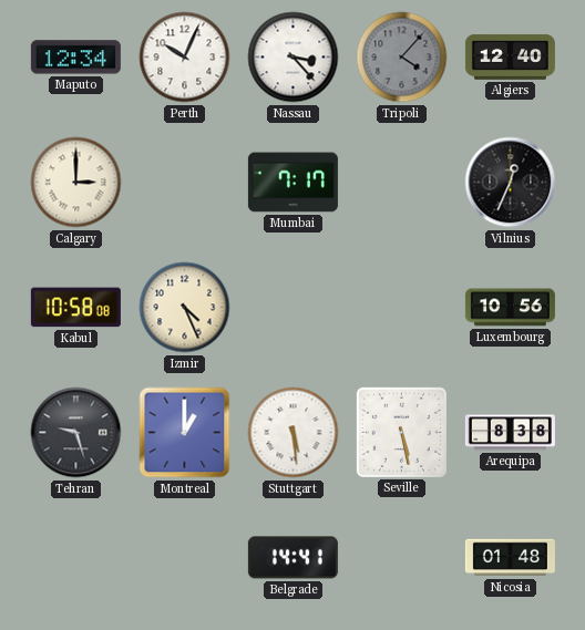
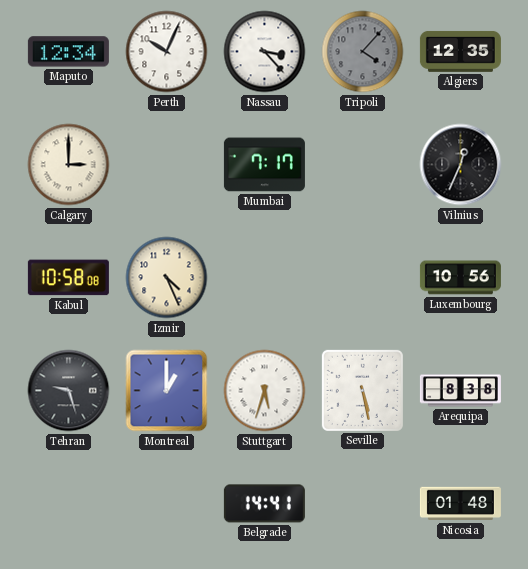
Algiers: 12:40 -> 12:35 (460, 51)
Stuttgart: 5:29 -> 5:33 (265, 391)
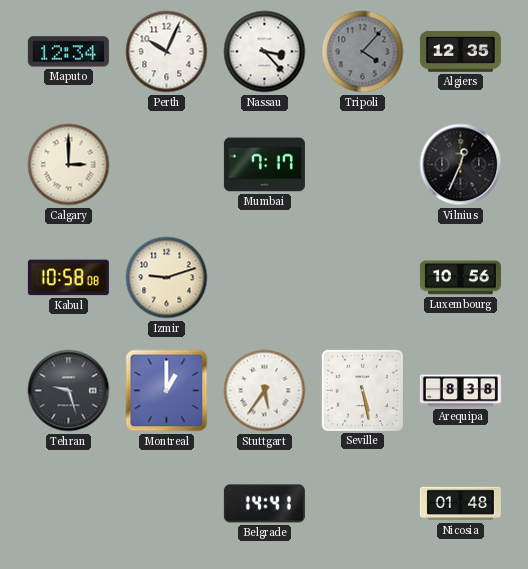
Izmir: 4:26 -> 9:12 (167, 278)
Stuttgart: 5:33 -> 5:36 (265, 391)
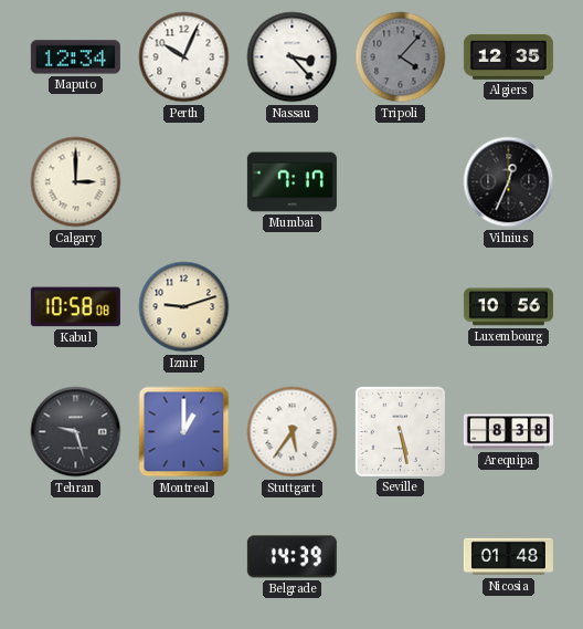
Belgrade: 14:41 -> 14:39 (291, 557)
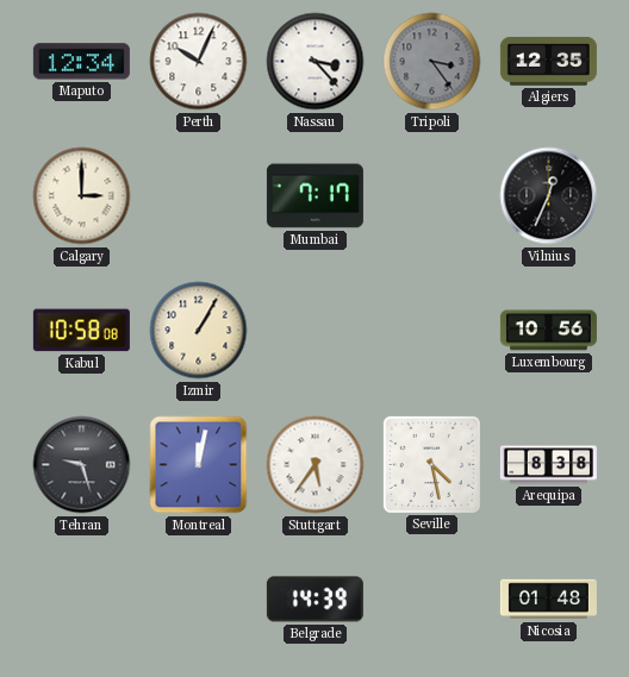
Tripoli: 4:07 -> 3:24 (432, 62)
Izmir: 9:12 -> 1:05 (199, 331)
Montreal: 1:00 -> 12:02 (199, 465)
Seville: 5:28 -> 4:28 (431, 464)
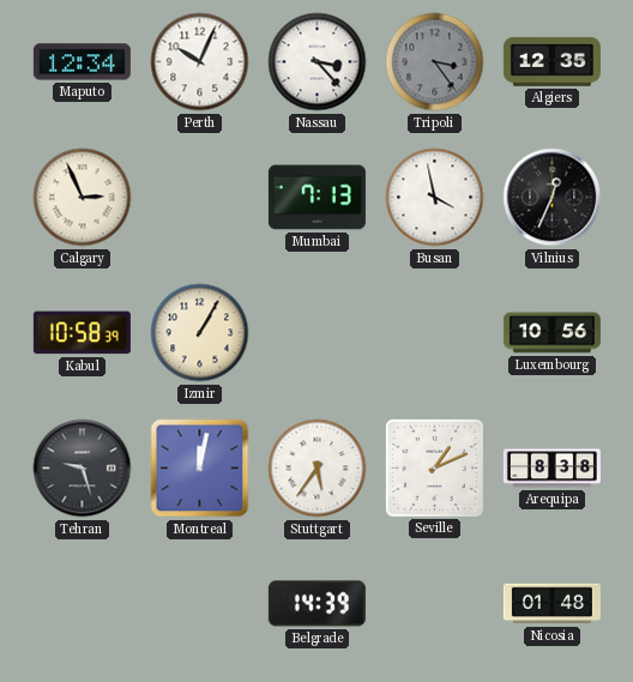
Calgary: 3:00 -> 2:56 (83, 198)
Mumbai: 7:17 -> 7:13 (316, 198)
Busan: none -> 3:58 (435, 198)
Kabul: 10:58:08 -> 10:58:39 (82, 333)
Seville: 4:28 -> 1:11 (434, 467)
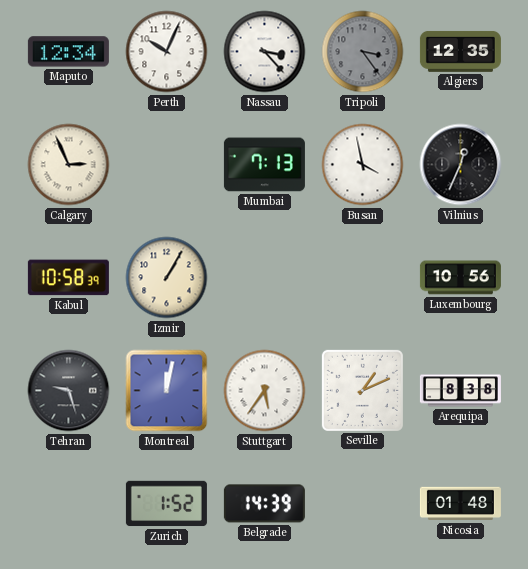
Zurich: none -> 1:52 (166, 504)
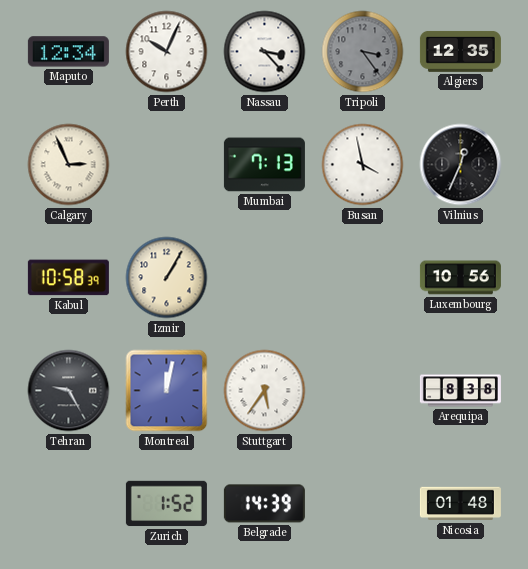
Tehran: 9:27 -> 9:25 (69, 391)
Seville: 1:11 -> none (362, 390)
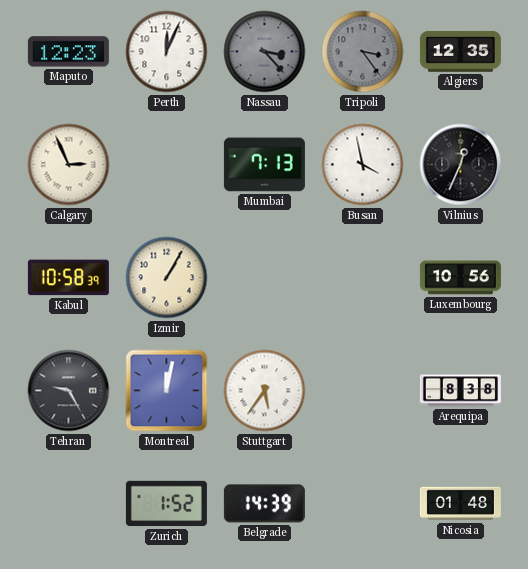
Maputo: 12:34 -> 12:23 (68, 52)
Perth: 10:04 -> 12:04 (167, 52)
Nassau dial: white -> grey (265, 52)
